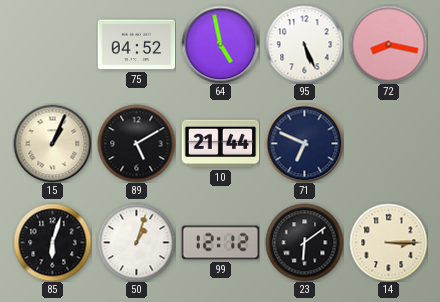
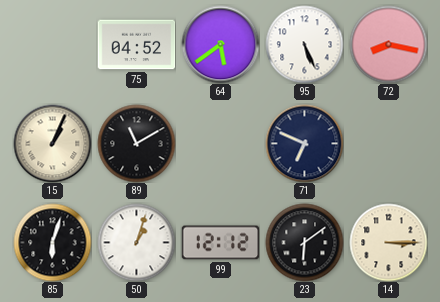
64: 4:58 -> 5:39 (220, 44)
89: 5:10 -> 11:10 (136, 143)
10: 21:44 -> none (220, 144)
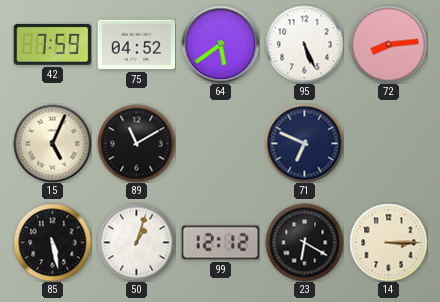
42: none -> 7:59 (52, 44)
72: 8:17 -> 8:14 (388, 44)
15: 1:04 -> 5:04 (52, 143)
85: 6:03 -> 5:28 (52, 242)
23: 6:09 -> 6:20 (304, 242)
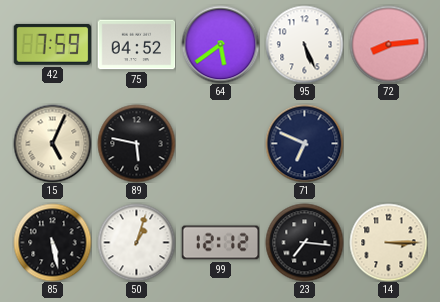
89: 11:10 -> 5:47 (136, 143)
23: 6:20 -> 7:16 (304, 242)
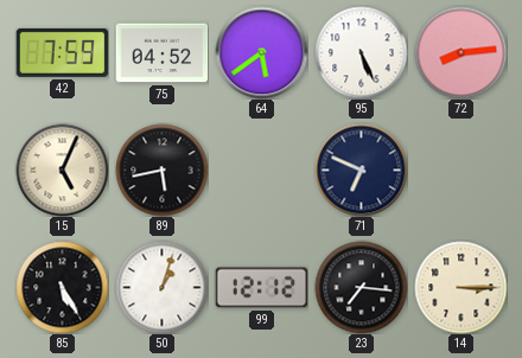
89: 5:47 -> 5:43 (161, 170)
85: 5:28 -> 5:25 (62, 287)
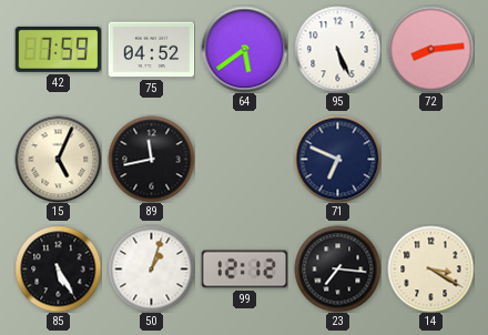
89: 5:43 -> 11:43 (151, 159)
14: 3:15 -> 3:20 (430, 268)
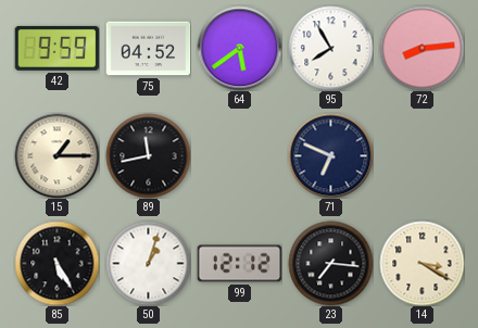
42: 7:59 -> 9:59 (56, 48)
95: 5:26 -> 7:55 (330, 48)
15: 5:04 -> 1:15 (56, 155)
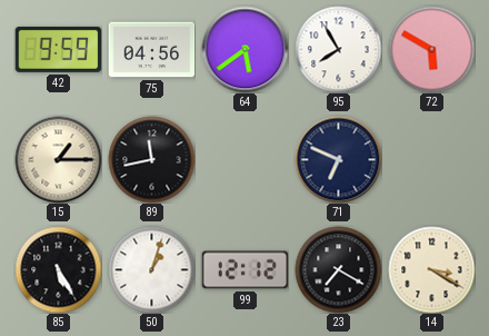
75: 04:52 -> 04:56 (151, 50)
72: 8:14 -> 5:50 (431, 49)
23: 7:16 -> 7:20 (338, 269)
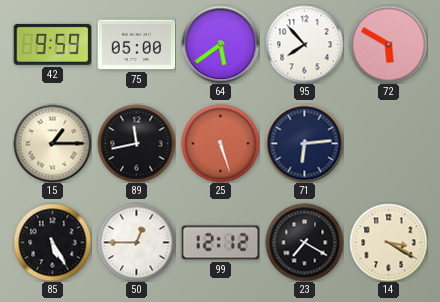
75: 04:56 -> 05:00 (136, 45)
95: 7:55 -> 7:53 (304, 44)
25: none -> 5:27 (220, 143)
71: 6:49 -> 6:14 (304, 143)
50: 1:03 -> 12:45 (136, 242)
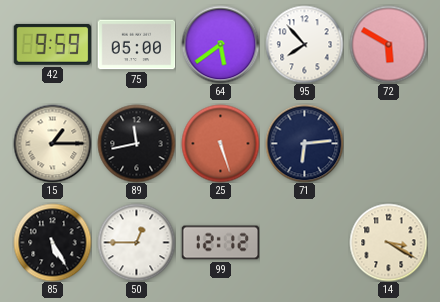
23: 7:20 -> none (304, 242)
